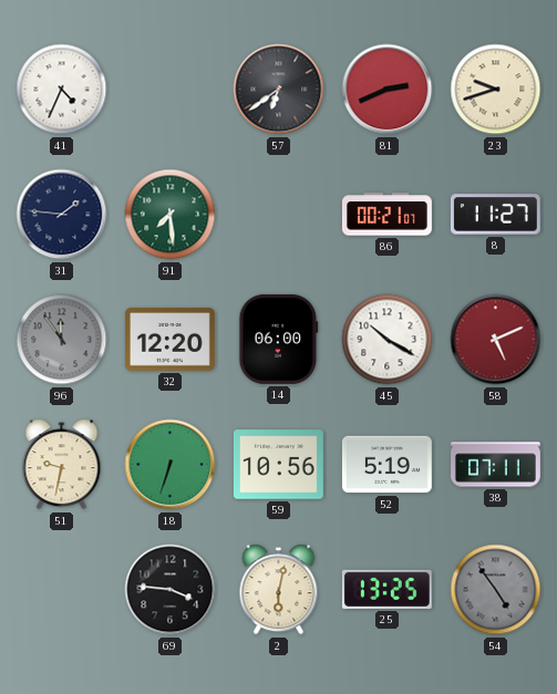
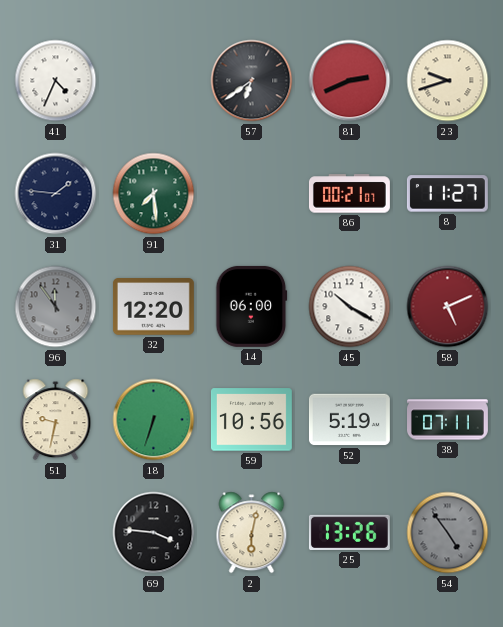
25: 13:25 -> 13:26 (349, 532)
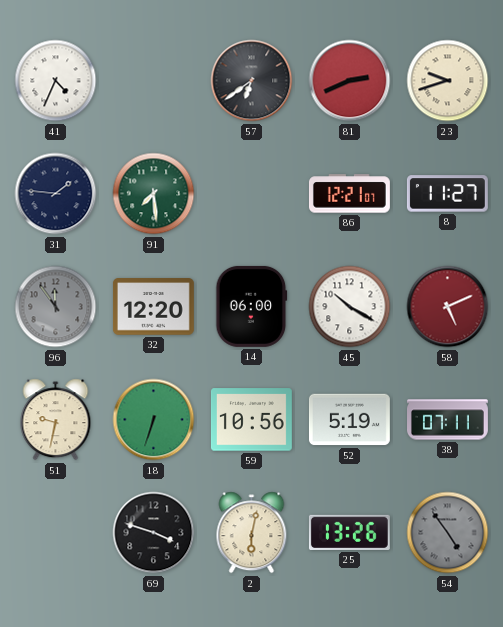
86: 00:21 -> 12:21 (349, 194)
69: 3:46 -> 3:48 (154, 533)
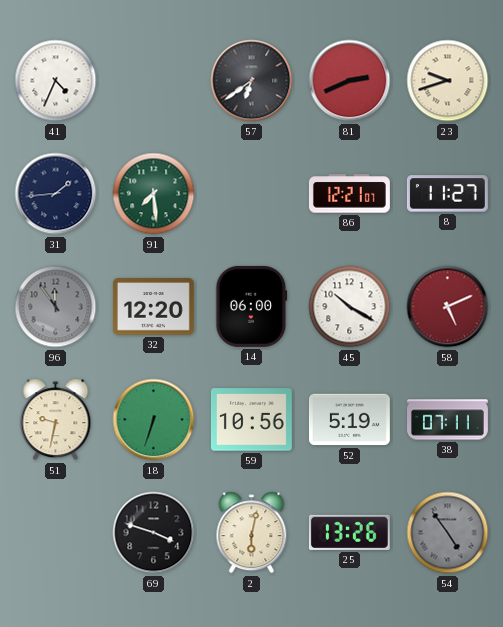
31: 1:46 -> 1:44 (56, 194)
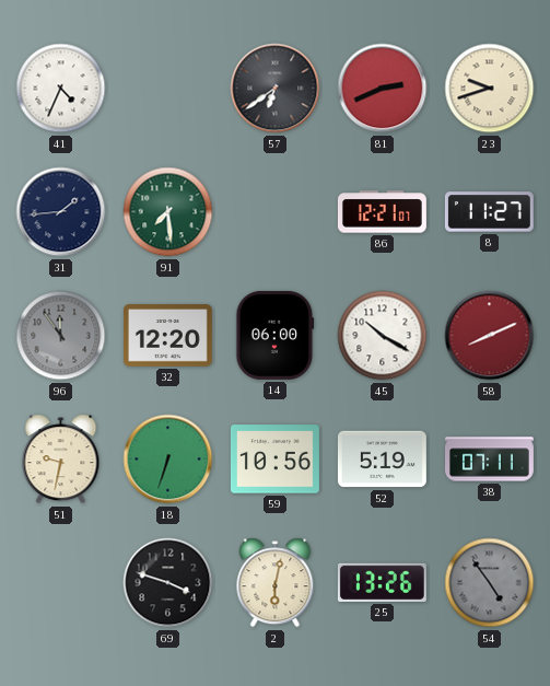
58: 5:11 -> 8:11 (490, 336)
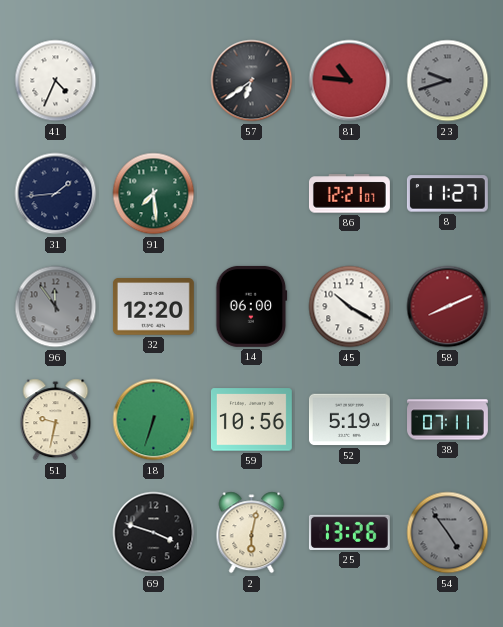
81: 2:41 -> 10:46 (350, 81)
23 dial: cream -> grey (448, 81)
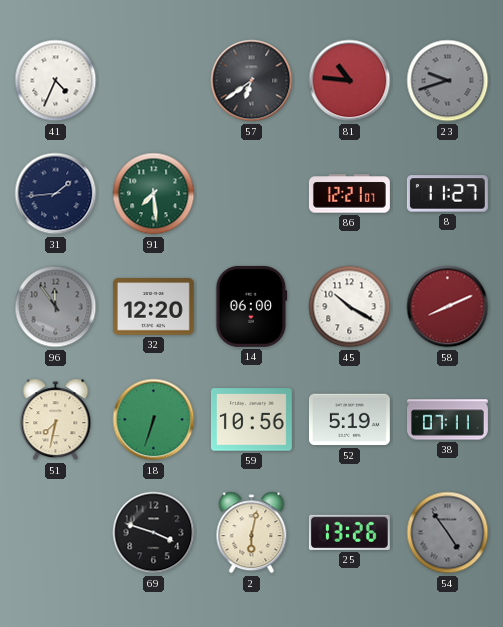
51: 9:32 -> 7:32 (56, 420)
